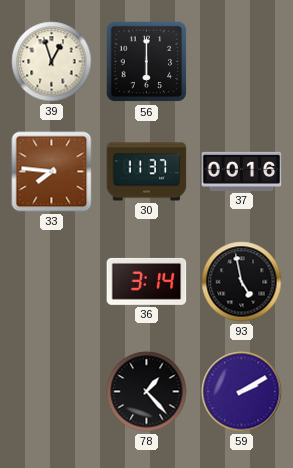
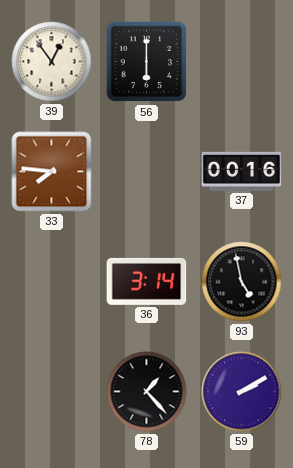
39: 12:57 -> 12:54 (52, 62)
30: 11:37 -> none (147, 172)
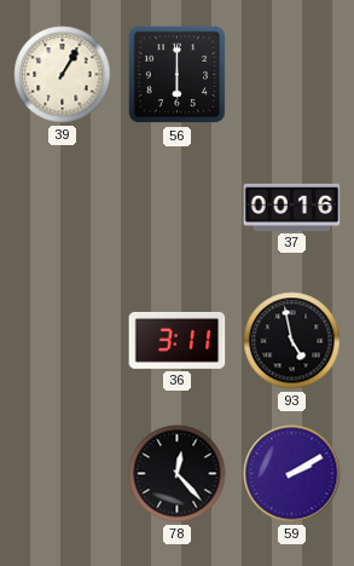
39: 12:54 -> 1:05 (63, 75)
33: 7:46 -> none (52, 172)
36: 3:14 -> 3:11 (178, 340)
78: 1:23 -> 12:23 (178, 474)
